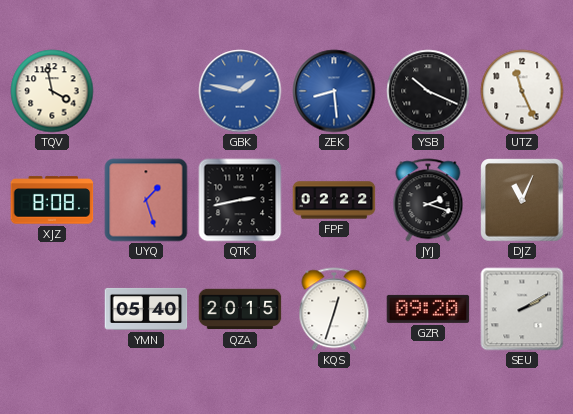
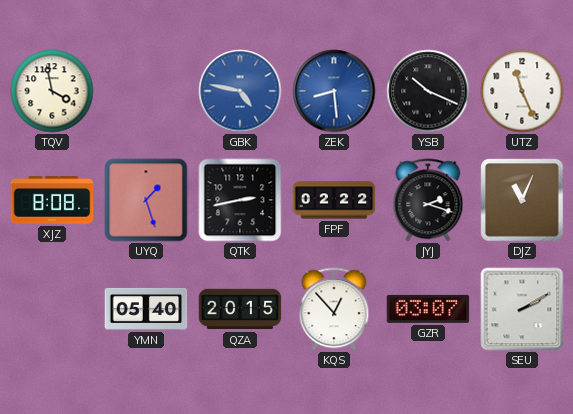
GBK: 1:47 -> 4:47 (240, 91)
KQS: 12:33 -> 12:53 (334, 309)
GZR: 09:20 -> 03:07 (428, 309)
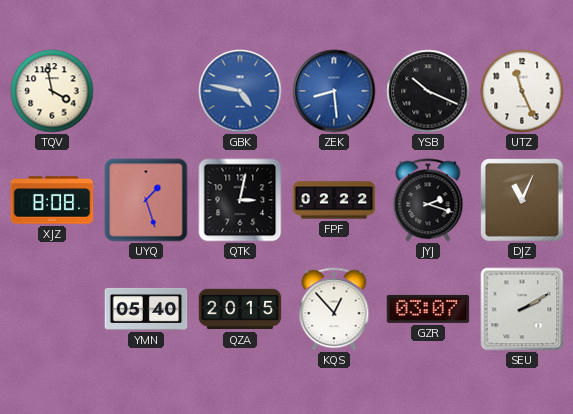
QTK: 2:43 -> 3:02 (240, 200)
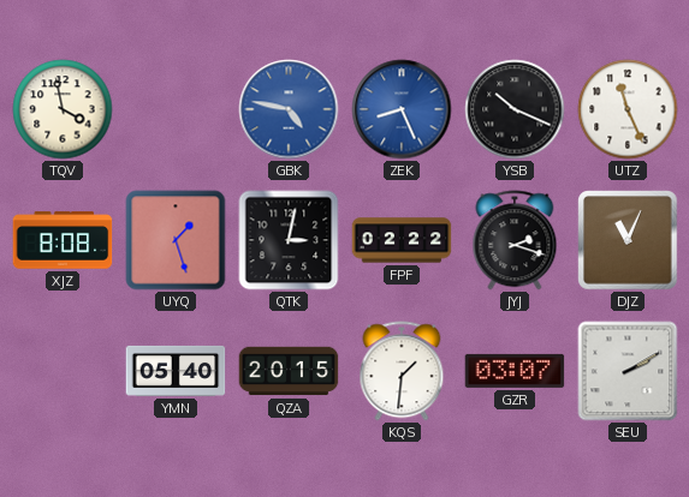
ZEK: 8:29 -> 8:26 (402, 109)
KQS: 12:53 -> 1:31 (402, 371)
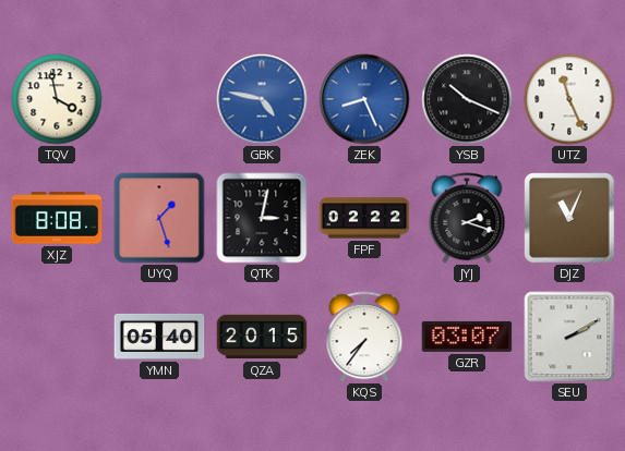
KQS: 1:31 -> 7:36 (364, 337)
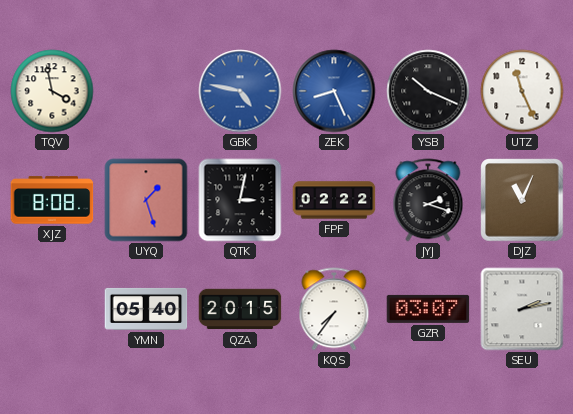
SEU: 2:10 -> 2:13 (522, 309)
